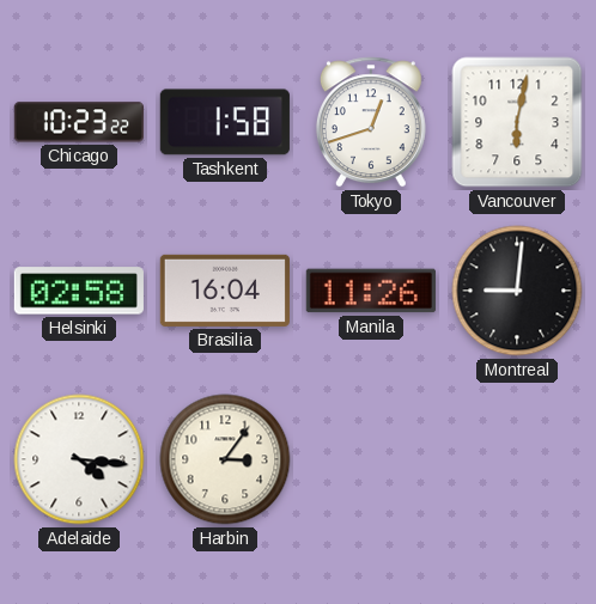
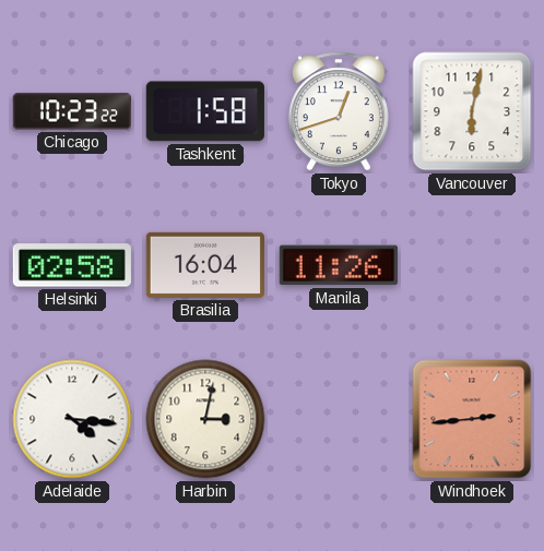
Montreal: 9:01 -> none (517, 291)
Harbin: 3:06 -> 3:02 (205, 419)
Windhoek: none -> 2:44 (472, 419)
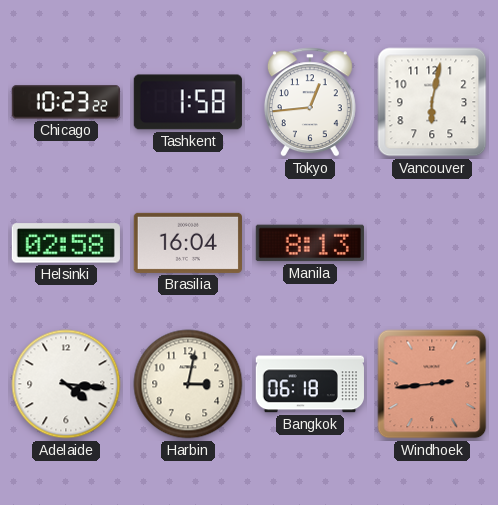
Tokyo: 12:42 -> 12:44 (310, 102)
Manila: 11:26 -> 8:13 (310, 243)
Bangkok: none -> 06:18 (310, 384)
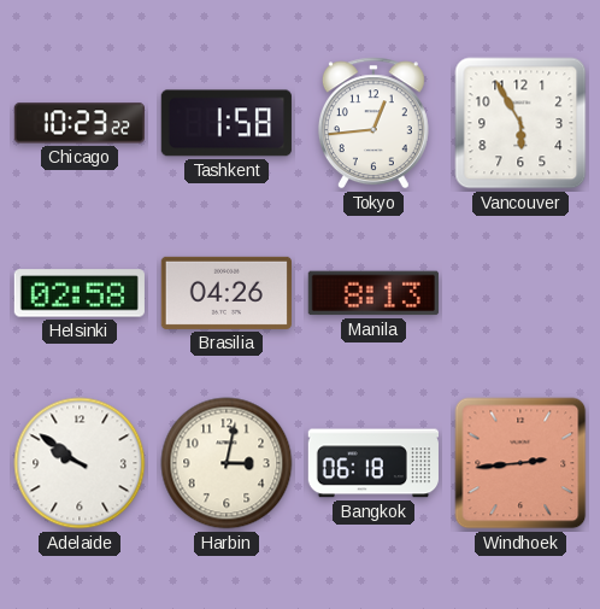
Vancouver: 6:02 -> 5:55 (520, 123)
Brasilia: 16:04 -> 04:26 (227, 293)
Adelaide: 4:16 -> 9:51 (80, 463)
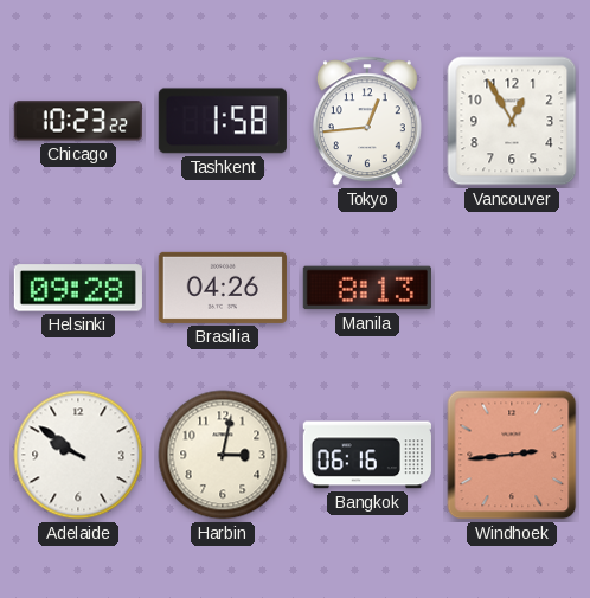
Vancouver: 5:55 -> 12:55 (512, 121)
Helsinki: 02:58 -> 09:28 (78, 288)
Bangkok: 06:18 -> 06:16 (367, 455)
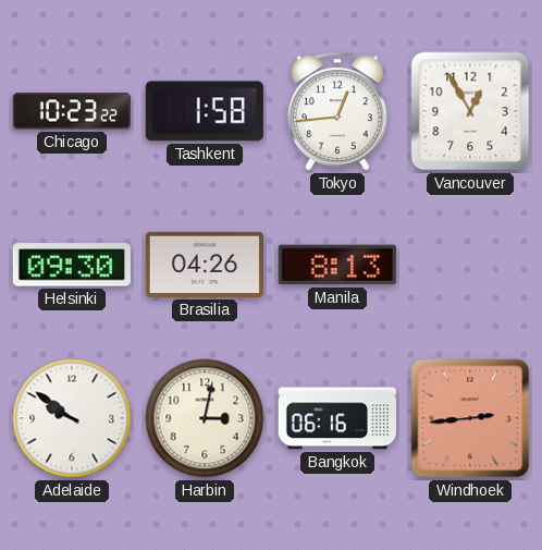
Helsinki: 09:28 -> 09:30 (72, 265)
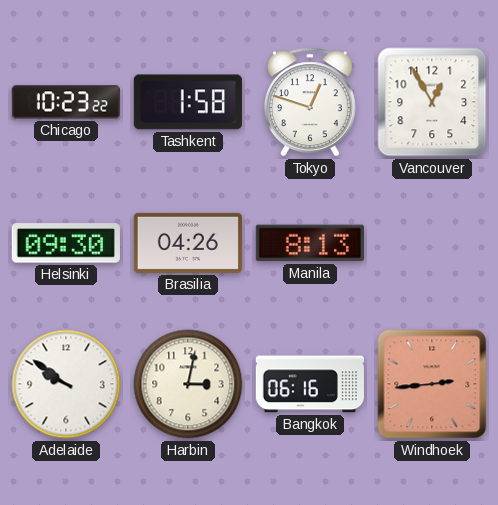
Tokyo: 12:44 -> 12:48 (310, 102)
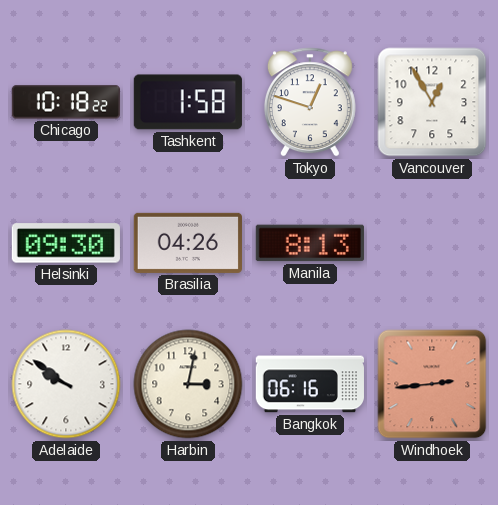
Chicago: 10:23 -> 10:18 (66, 102)
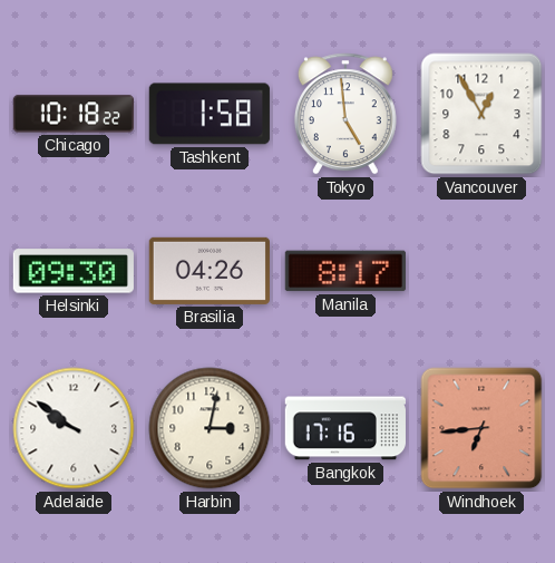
Tokyo: 12:48 -> 4:59 (345, 114)
Manila: 8:13 -> 8:17 (345, 271)
Bangkok: 06:16 -> 17:16 (345, 428)
Windhoek: 2:44 -> 6:44 (481, 428)
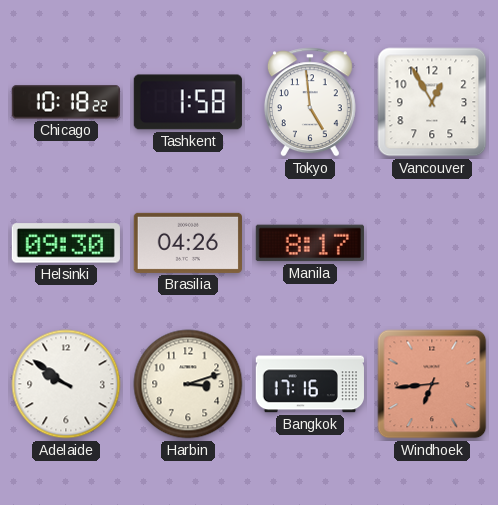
Harbin: 3:02 -> 3:12 (188, 384)
